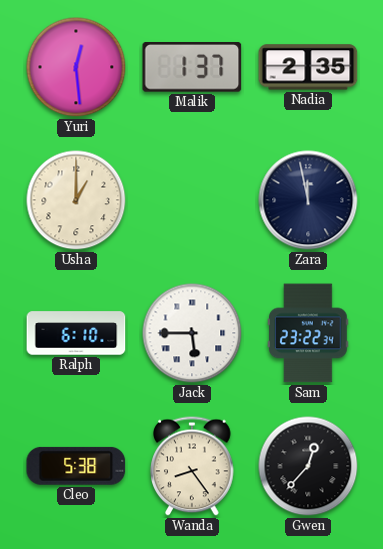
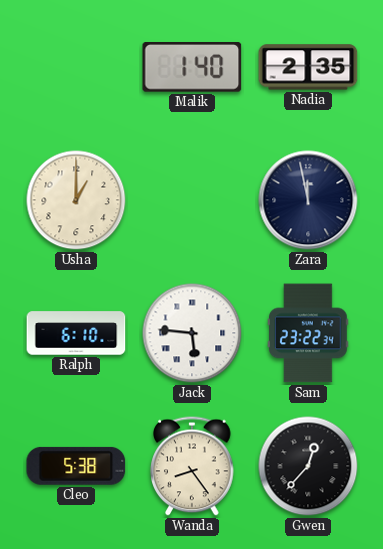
Yuri: 12:29 -> none (76, 67)
Malik: 1:37 -> 1:40 (192, 68)
Jack: 5:45 -> 5:46 (192, 333)
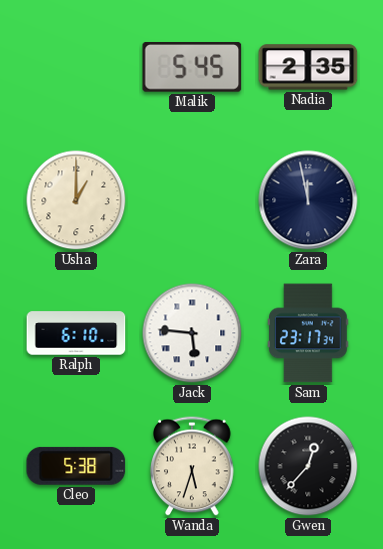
Malik: 1:40 -> 5:45 (192, 68)
Sam: 23:22 -> 23:17 (308, 333)
Wanda: 8:24 -> 5:33 (192, 466)
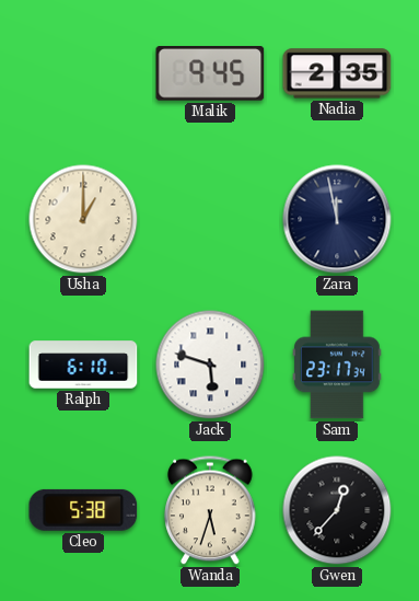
Malik: 5:45 -> 9:45 (210, 74)
Jack: 5:46 -> 5:48 (210, 365)
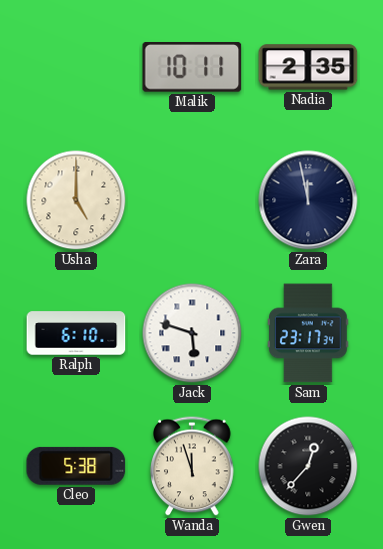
Malik: 9:45 -> 10:11 (192, 68)
Usha: 1:00 -> 5:00 (76, 200)
Wanda: 5:33 -> 11:57 (192, 466)
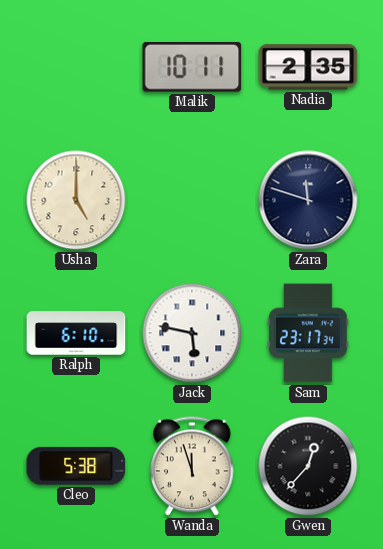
Zara: 11:58 -> 11:48 (308, 200)
Jack: 5:48 -> 5:47 (192, 333)
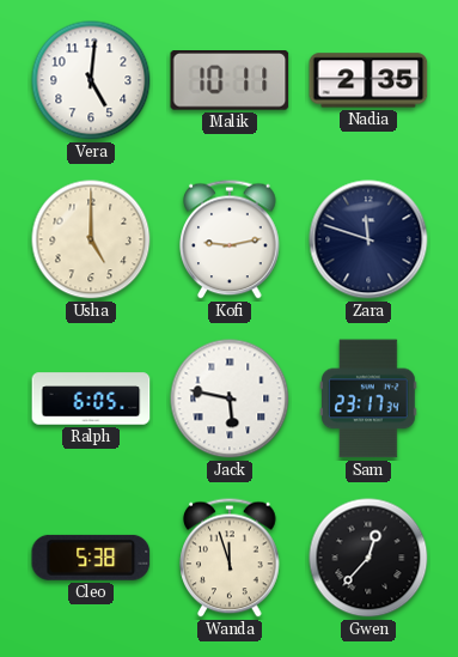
Vera: none -> 5:01 (91, 80)
Kofi: none -> 9:13 (230, 239)
Ralph: 6:10 -> 6:05 (91, 399)
